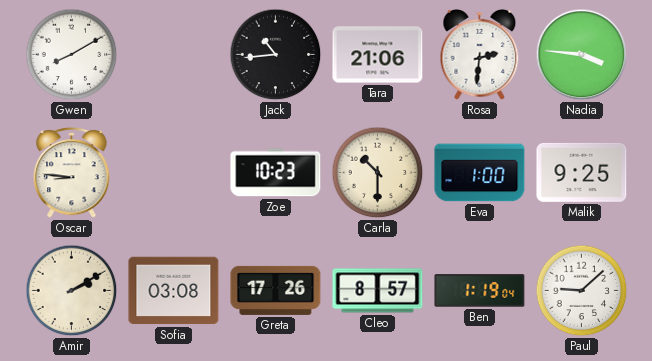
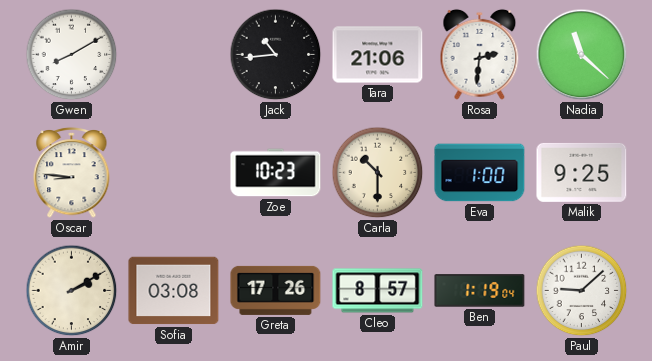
Nadia: 3:46 -> 11:22 (582, 55)
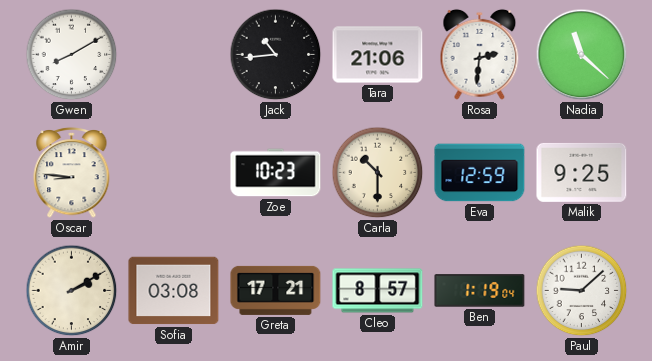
Eva: 1:00 -> 12:59 (480, 173)
Greta: 17:26 -> 17:21 (276, 290)
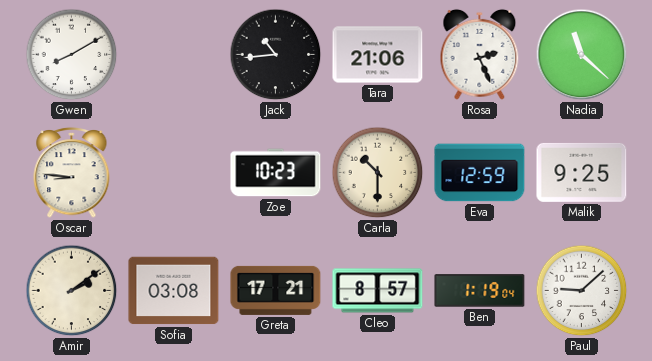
Rosa: 2:31 -> 2:26 (480, 54)
Amir: 2:10 -> 2:09 (72, 291)
